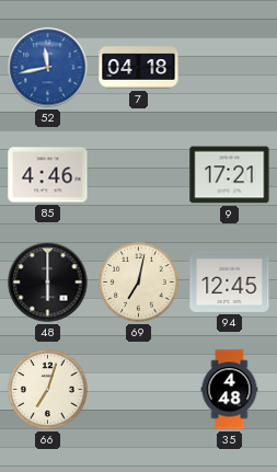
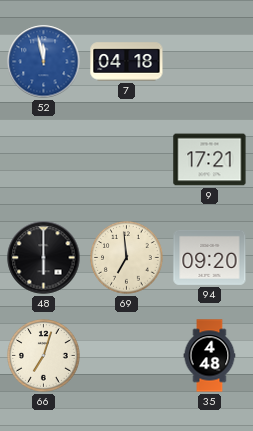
52: 11:43 -> 11:58 (44, 62)
85: 4:46 -> none (48, 175)
69: 7:02 -> 6:59 (127, 258)
94: 12:45 -> 09:20 (210, 257)
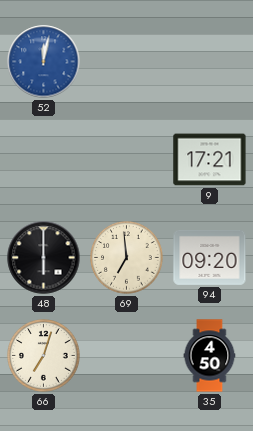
52: 11:58 -> 12:02 (44, 62)
7: 04:18 -> none (127, 62)
35: 4:48 -> 4:50 (210, 356)
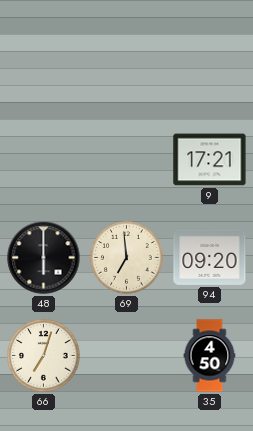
52: 12:02 -> none (44, 62)
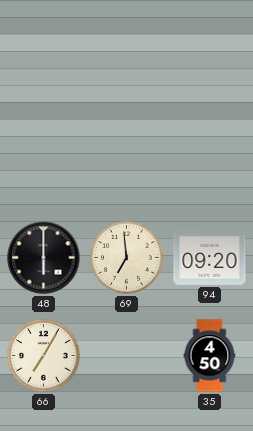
9: 17:21 -> none (210, 160)
66: 7:03 -> 7:05 (44, 356)
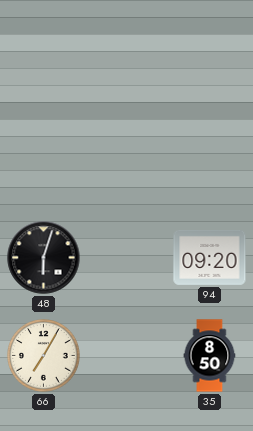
48: 6:00 -> 6:03 (44, 258)
69: 6:59 -> none (127, 258)
35: 4:50 -> 8:50 (210, 356)
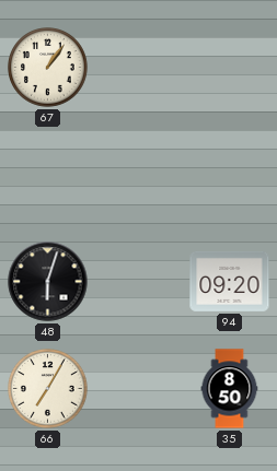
67: none -> 1:06 (48, 68)
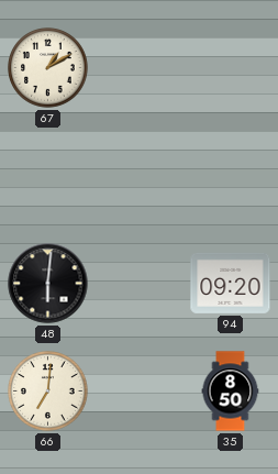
67: 1:06 -> 1:10 (48, 68)
48: 6:03 -> 6:01 (48, 284)
66: 7:05 -> 7:01 (48, 392)
